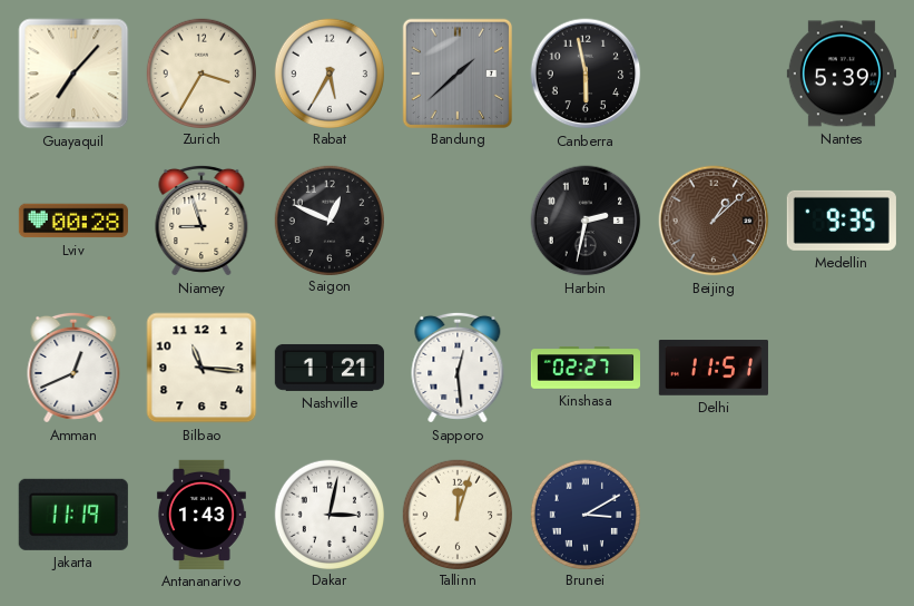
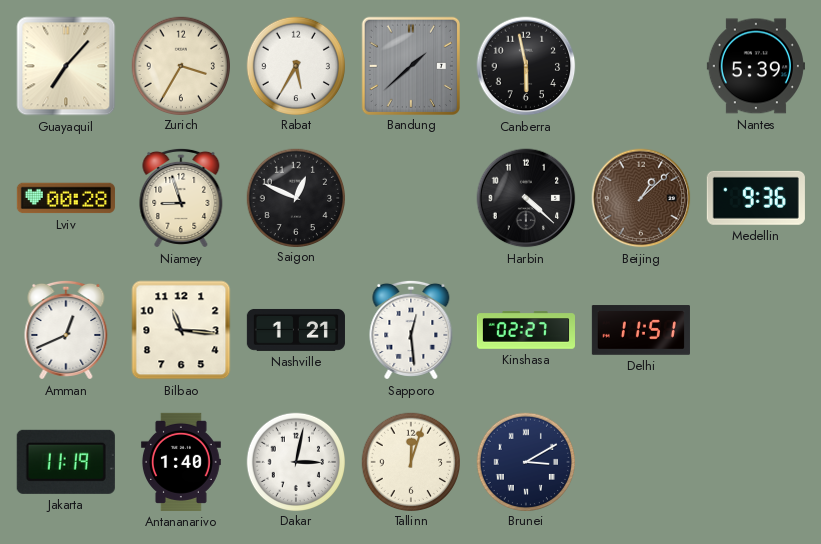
Harbin: 2:32 -> 4:22 (526, 198)
Medellin: 9:35 -> 9:36 (756, 198)
Antananarivo: 1:43 -> 1:40 (181, 462)
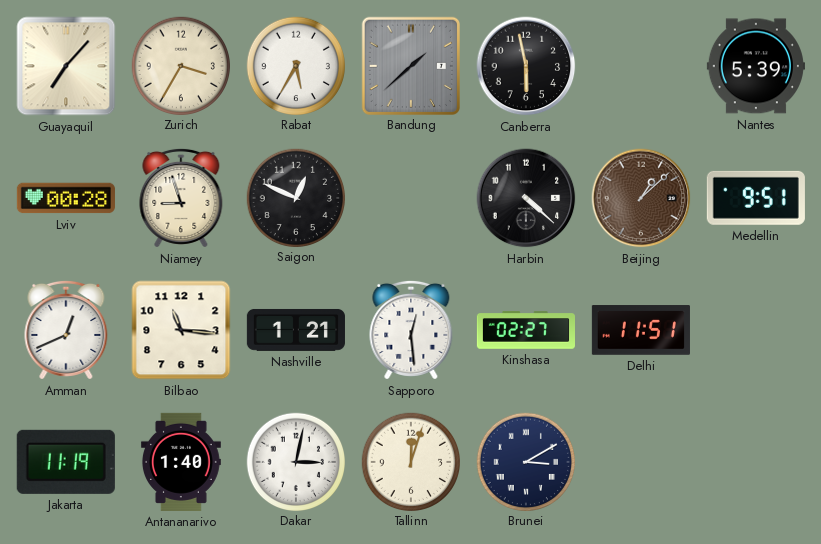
Medellin: 9:36 -> 9:51 (756, 198)
